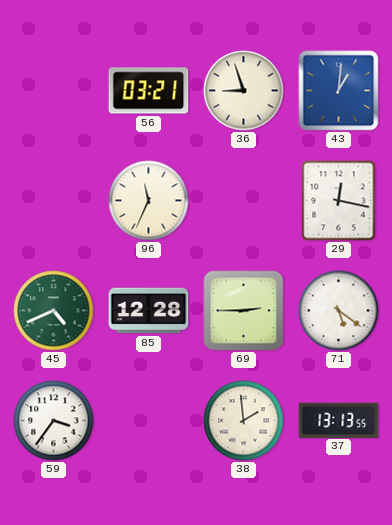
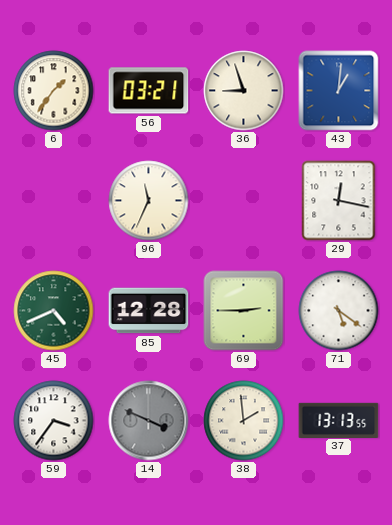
6: none -> 1:36 (54, 91)
14: none -> 3:49 (149, 421)
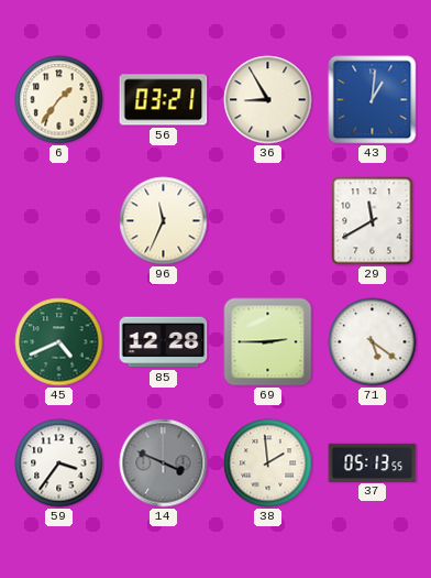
36: 8:57 -> 8:55 (268, 100)
29: 12:17 -> 11:40 (373, 221)
37: 13:13 -> 05:13 (373, 462)
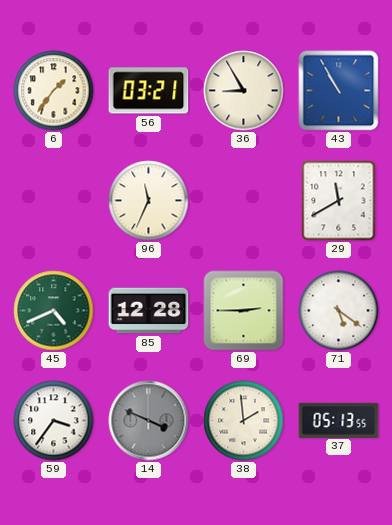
43: 1:01 -> 10:55 (339, 91)
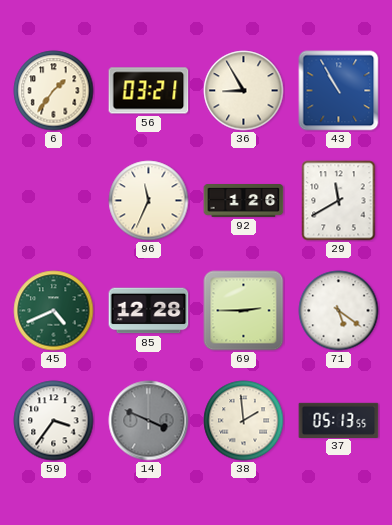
92: none -> 1:26 (244, 201)
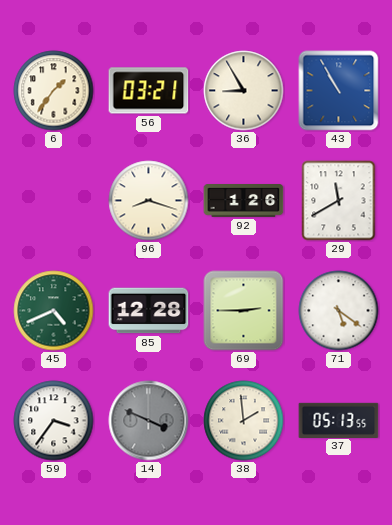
96: 11:34 -> 8:18 (149, 201)
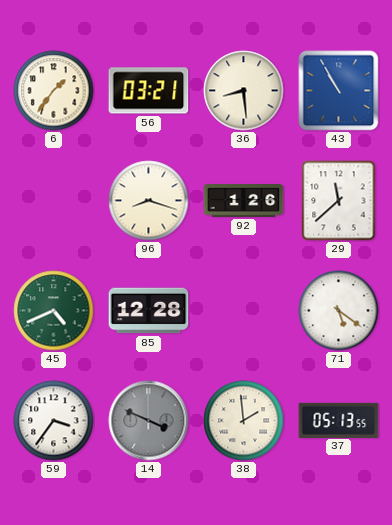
36: 8:55 -> 8:29 (244, 91)
29: 11:40 -> 11:38 (339, 201)
69: 2:45 -> none (244, 311)
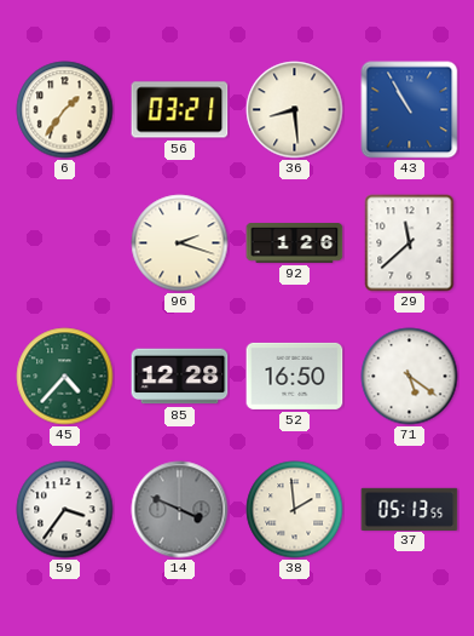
96: 8:18 -> 2:18 (180, 243)
45: 4:41 -> 4:37 (65, 377)
52: none -> 16:50 (295, 376)
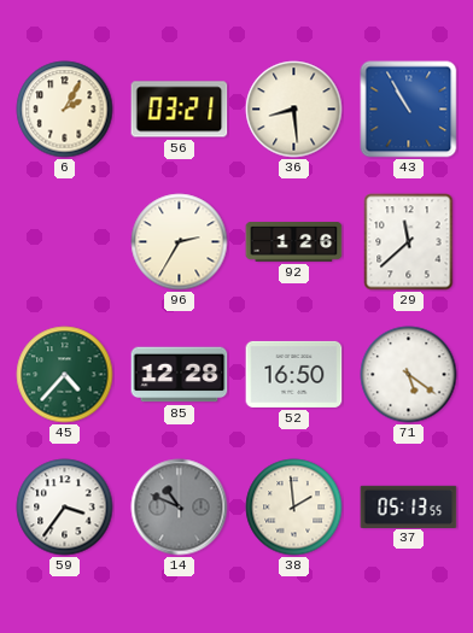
6: 1:36 -> 2:05 (65, 110)
96: 2:18 -> 2:35 (180, 242)
14: 3:49 -> 10:49 (180, 508)
